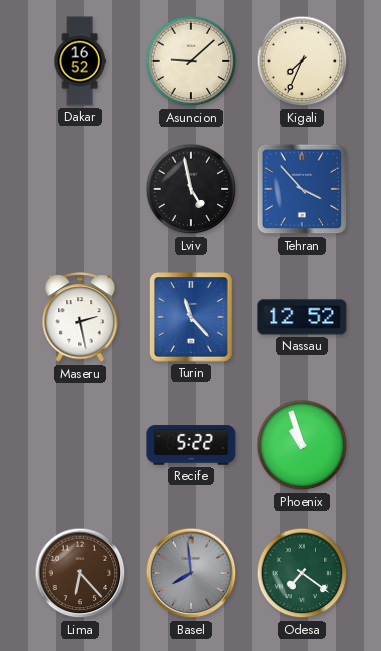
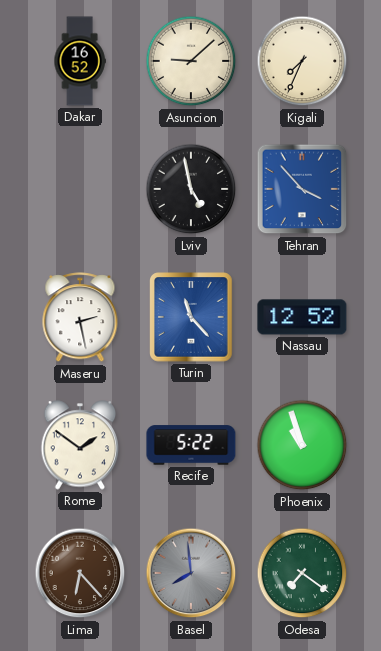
Rome: none -> 1:51 (80, 445)
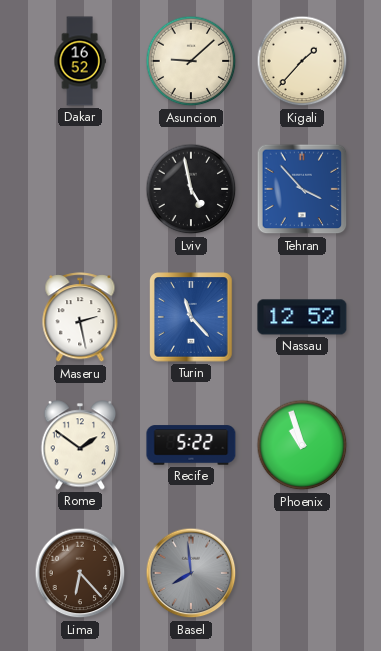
Kigali: 7:34 -> 1:37 (302, 61)
Odesa: 7:21 -> none (302, 573)
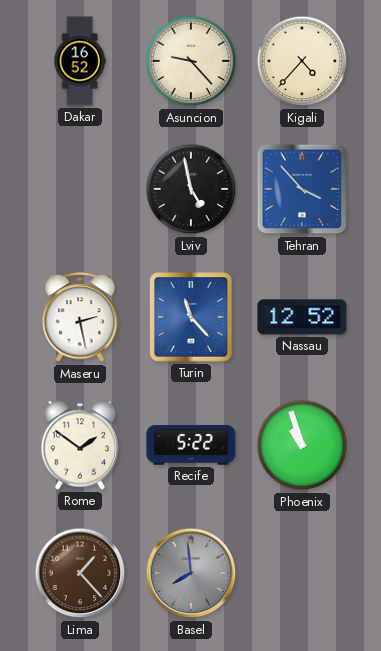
Asuncion: 9:08 -> 9:23 (191, 61)
Kigali: 1:37 -> 4:37 (302, 61)
Lima: 6:23 -> 1:23 (80, 573)
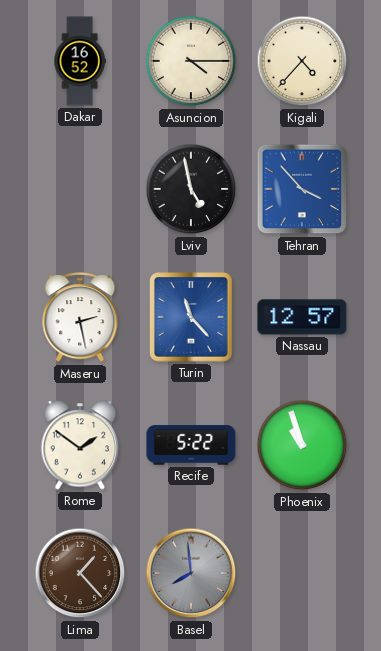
Asuncion: 9:23 -> 4:15 (191, 61)
Nassau: 12:52 -> 12:57 (302, 317)
